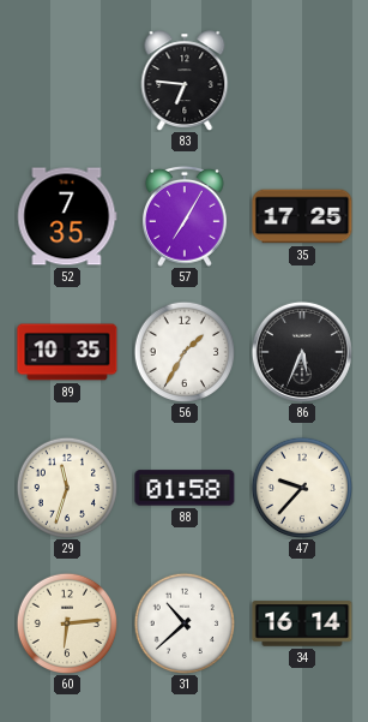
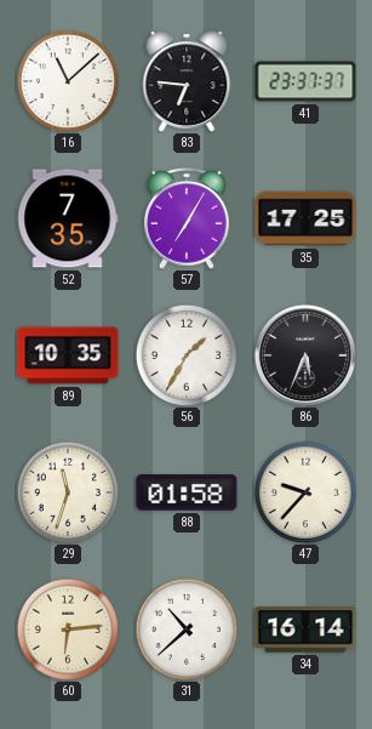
16: none -> 11:08 (67, 80)
41: none -> 23:37 (305, 81)
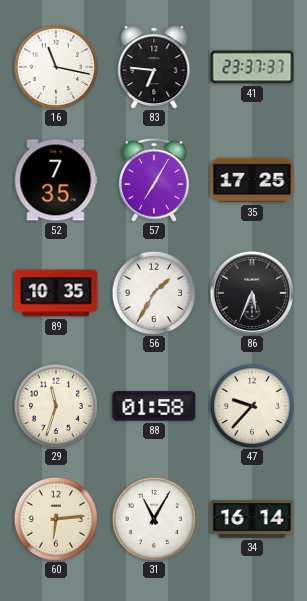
16: 11:08 -> 11:17 (55, 66)
31: 10:38 -> 11:05 (153, 518)
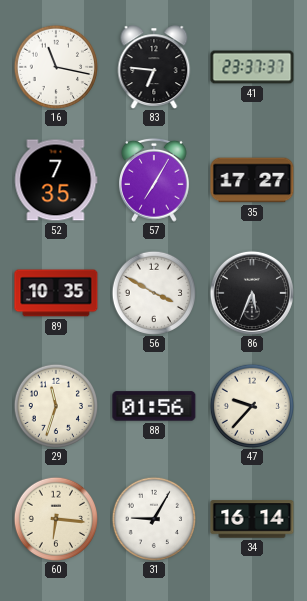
35: 17:25 -> 17:27 (252, 180)
56: 1:35 -> 3:50 (153, 292)
88: 01:58 -> 01:56 (154, 406)
60: 6:14 -> 6:16 (55, 518)
31: 11:05 -> 9:05 (153, 518)
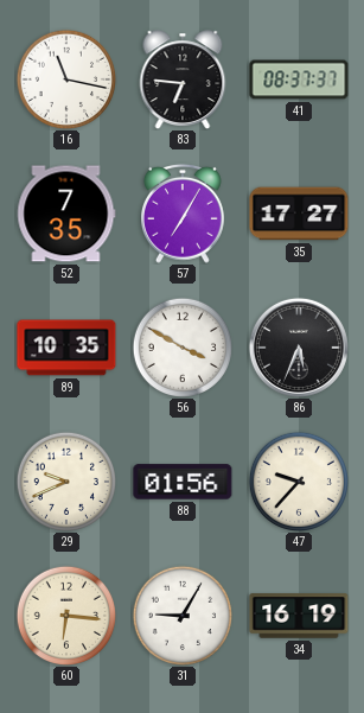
41: 23:37 -> 08:37 (299, 79)
29: 11:33 -> 9:41 (65, 480)
34: 16:14 -> 16:19 (299, 616)
